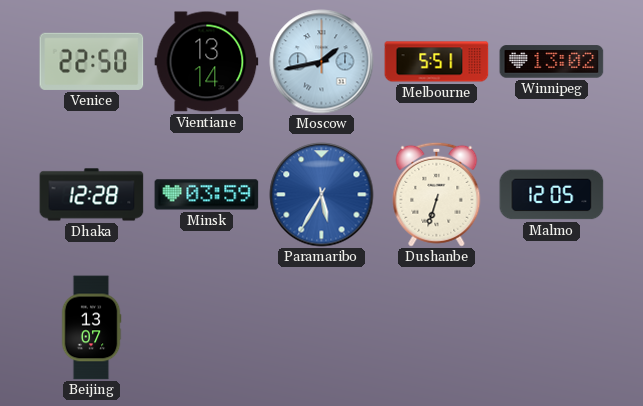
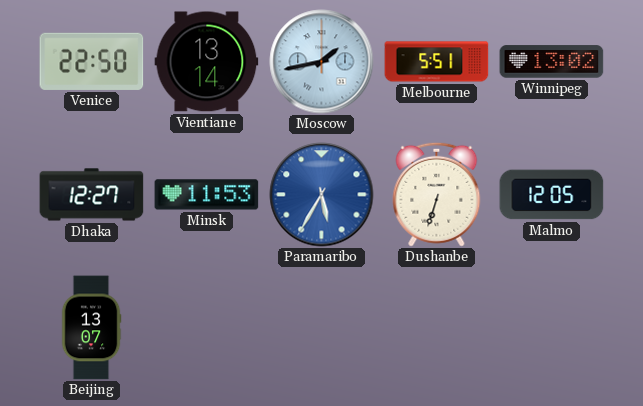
Dhaka: 12:28 -> 12:27 (92, 195)
Minsk: 03:59 -> 11:53 (207, 195)
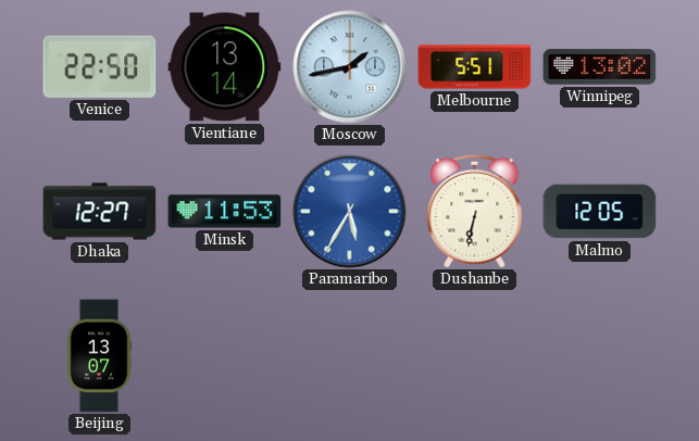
Dushanbe: 6:33 -> 6:32 (475, 211)
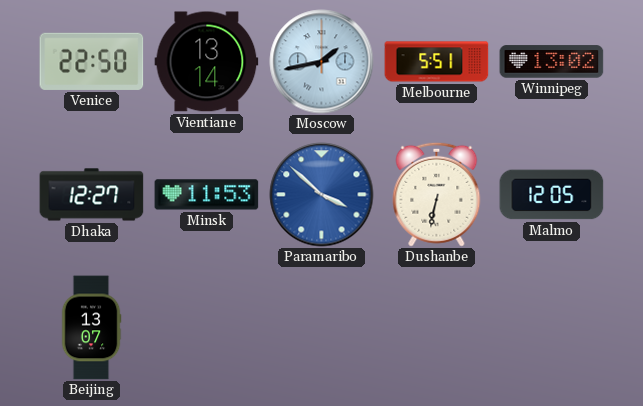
Paramaribo: 5:35 -> 3:52 (322, 195)
